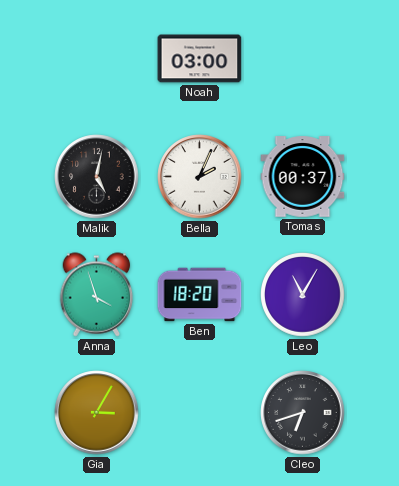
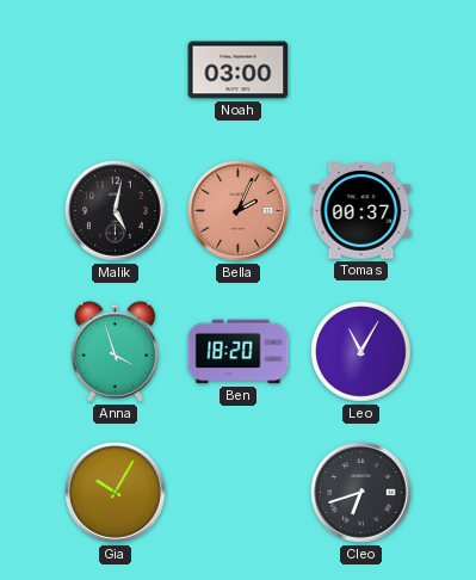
Bella dial: white -> salmon (239, 211)
Gia: 3:05 -> 10:05 (116, 493)
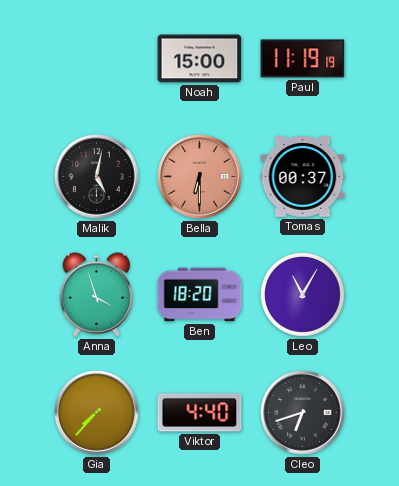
Noah: 03:00 -> 15:00 (200, 59)
Paul: none -> 11:19 (303, 59)
Bella: 2:04 -> 6:30 (200, 177)
Gia: 10:05 -> 7:37 (97, 413)
Viktor: none -> 4:40 (200, 413)
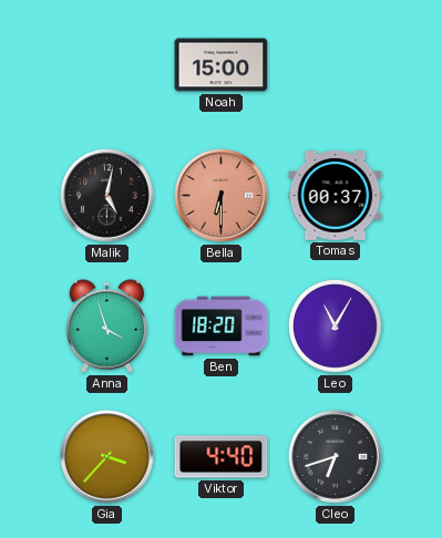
Paul: 11:19 -> none (303, 59)
Gia: 7:37 -> 3:37 (107, 457)
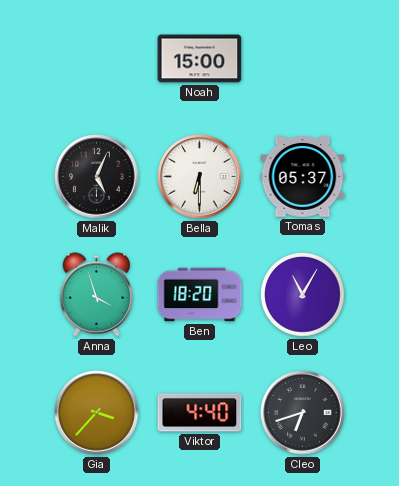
Malik: 5:02 -> 5:04 (97, 177)
Bella dial: salmon -> white (200, 177)
Tomas: 00:37 -> 05:37 (303, 177)
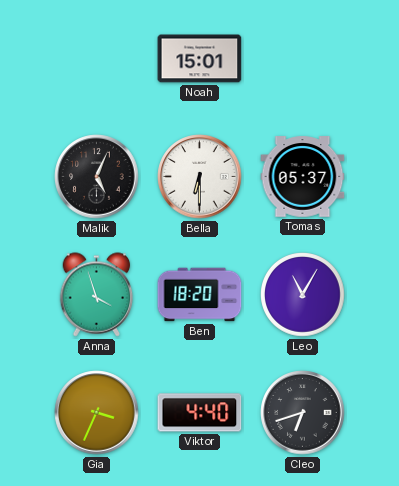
Noah: 15:00 -> 15:01 (200, 59)
Gia: 3:37 -> 3:34 (97, 413)
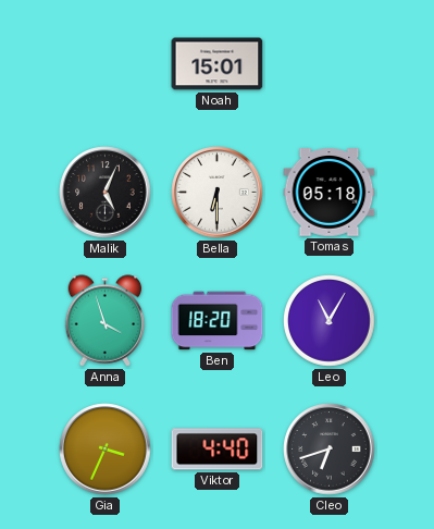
Tomas: 05:37 -> 05:18 (330, 193)
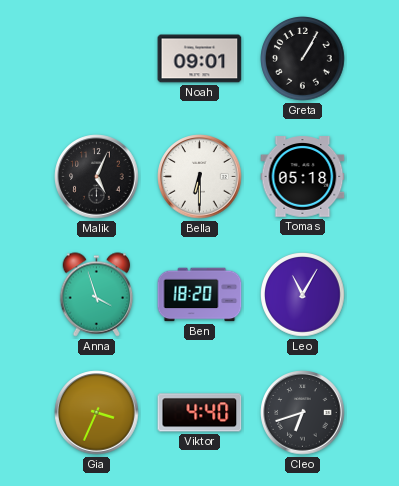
Noah: 15:01 -> 09:01 (200, 59)
Greta: none -> 1:05 (303, 59)
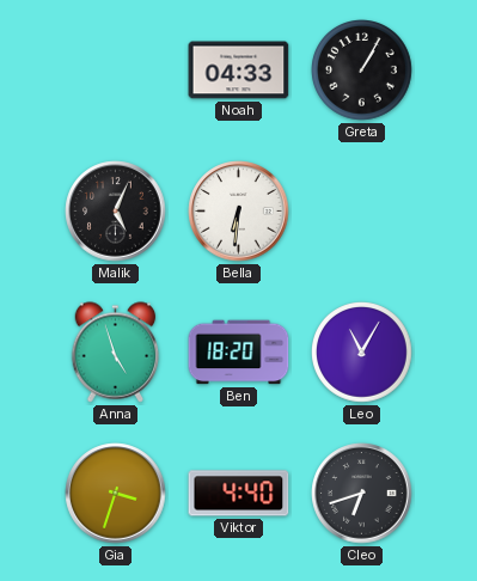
Noah: 09:01 -> 04:33 (239, 71)
Bella: 6:30 -> 6:31 (239, 212)
Tomas: 05:18 -> none (303, 177)
Anna: 3:57 -> 4:57 (116, 353)
Gia: 3:34 -> 3:33 (116, 494)
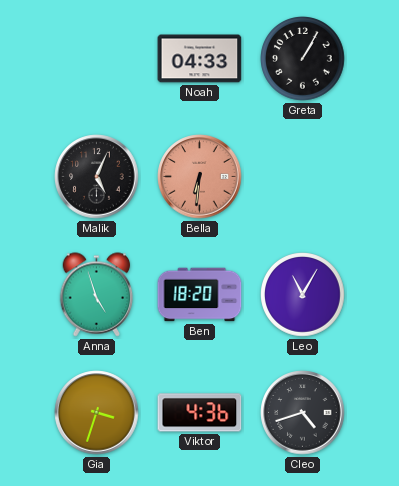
Bella dial: white -> salmon (200, 177)
Viktor: 4:40 -> 4:36 (200, 413)
Cleo: 6:42 -> 4:42 (303, 413)
